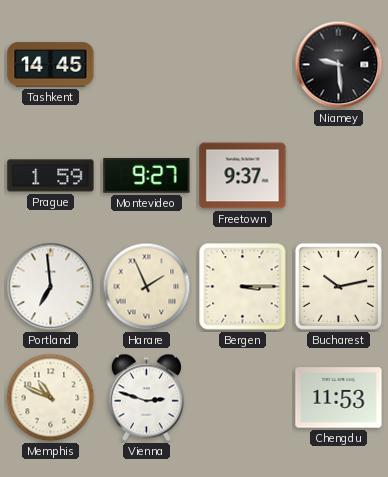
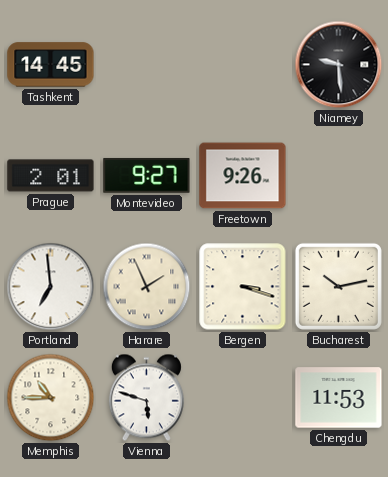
Prague: 1:59 -> 2:01 (51, 176)
Freetown: 9:37 -> 9:26 (243, 176)
Bergen: 3:15 -> 3:18 (243, 287)
Memphis: 10:49 -> 10:45 (51, 398)
Vienna: 2:48 -> 5:48 (146, 398)
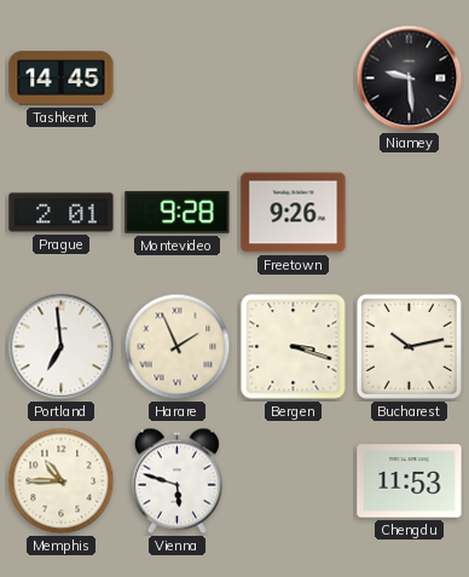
Montevideo: 9:27 -> 9:28 (178, 213)
